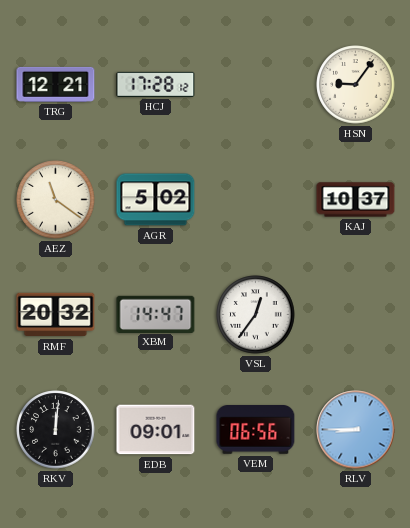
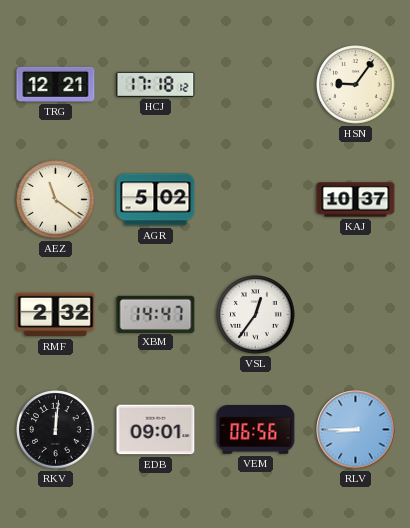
HCJ: 17:28 -> 17:18 (156, 84)
RMF: 20:32 -> 2:32 (56, 315)
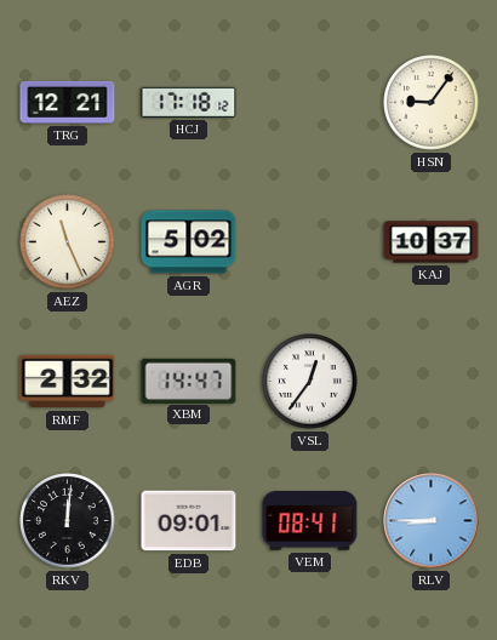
AEZ: 11:21 -> 11:26 (68, 242)
VEM: 06:56 -> 08:41 (310, 521)
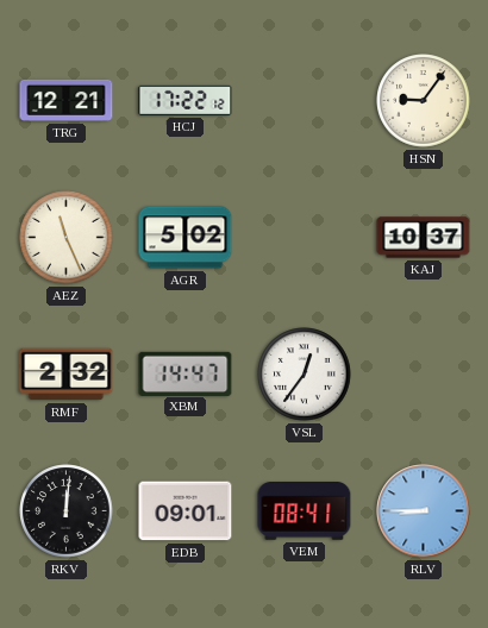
HCJ: 17:18 -> 17:22 (186, 100)
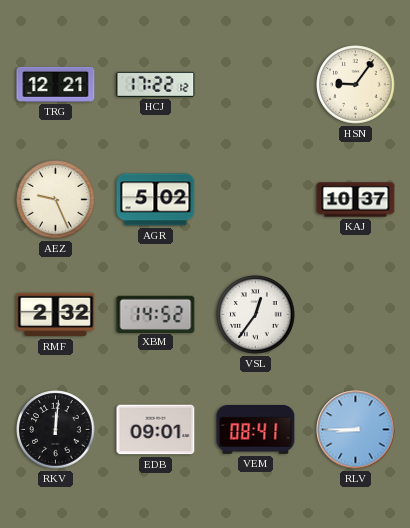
AEZ: 11:26 -> 9:26 (56, 200)
XBM: 14:47 -> 14:52 (156, 314)
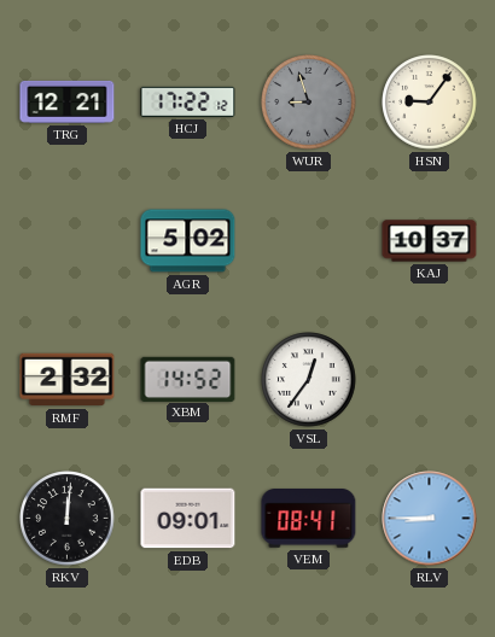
WUR: none -> 8:57 (309, 103)
AEZ: 9:26 -> none (56, 200)
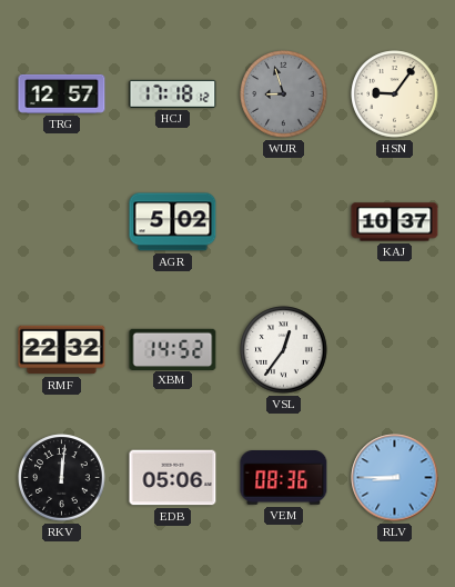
TRG: 12:21 -> 12:57 (62, 93)
HCJ: 17:22 -> 17:18 (173, 93)
RMF: 2:32 -> 22:32 (62, 350)
EDB: 09:01 -> 05:06 (173, 478)
VEM: 08:41 -> 08:36 (284, 478)
